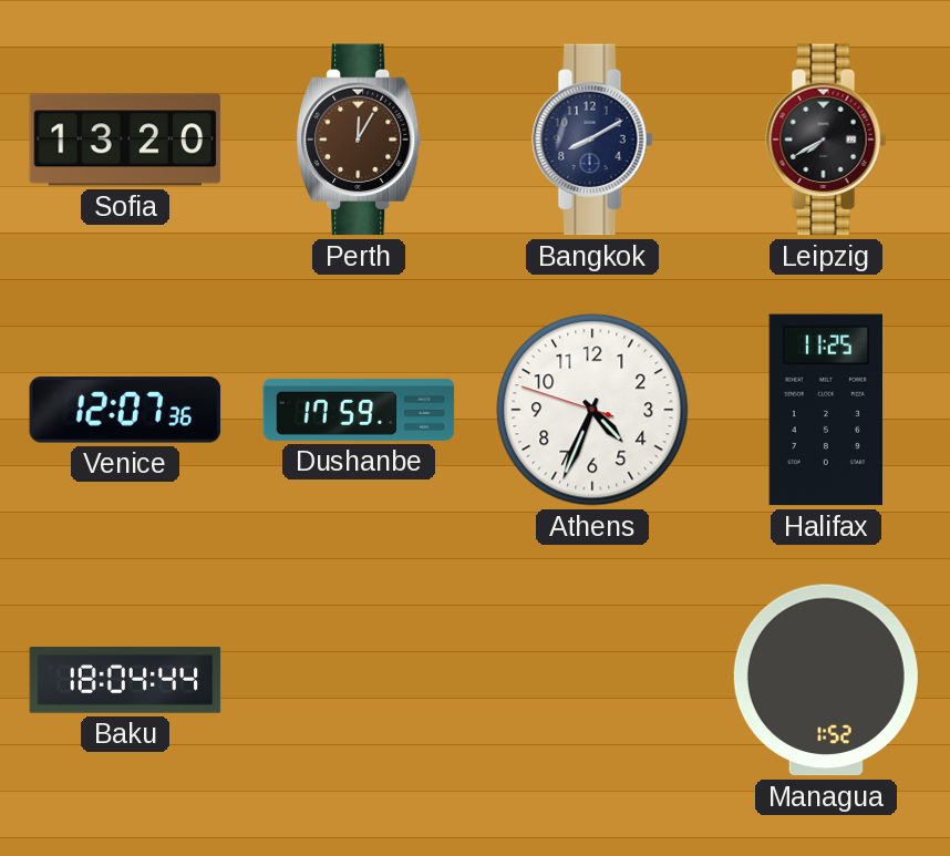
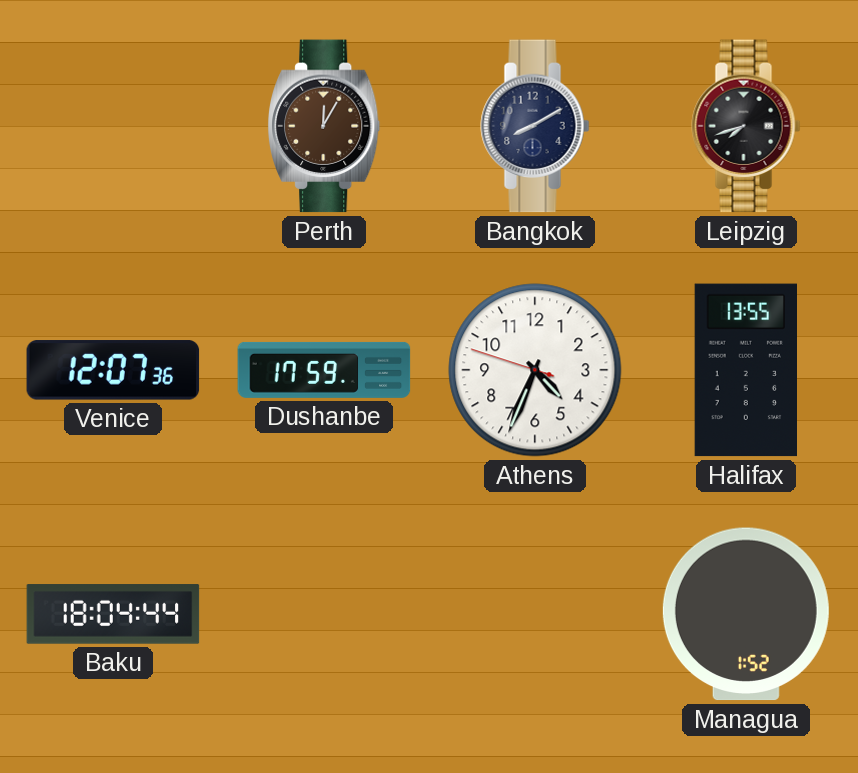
Sofia: 13:20 -> none (125, 140)
Leipzig: 7:40 -> 7:42 (746, 126)
Halifax: 11:25 -> 13:55 (745, 370)
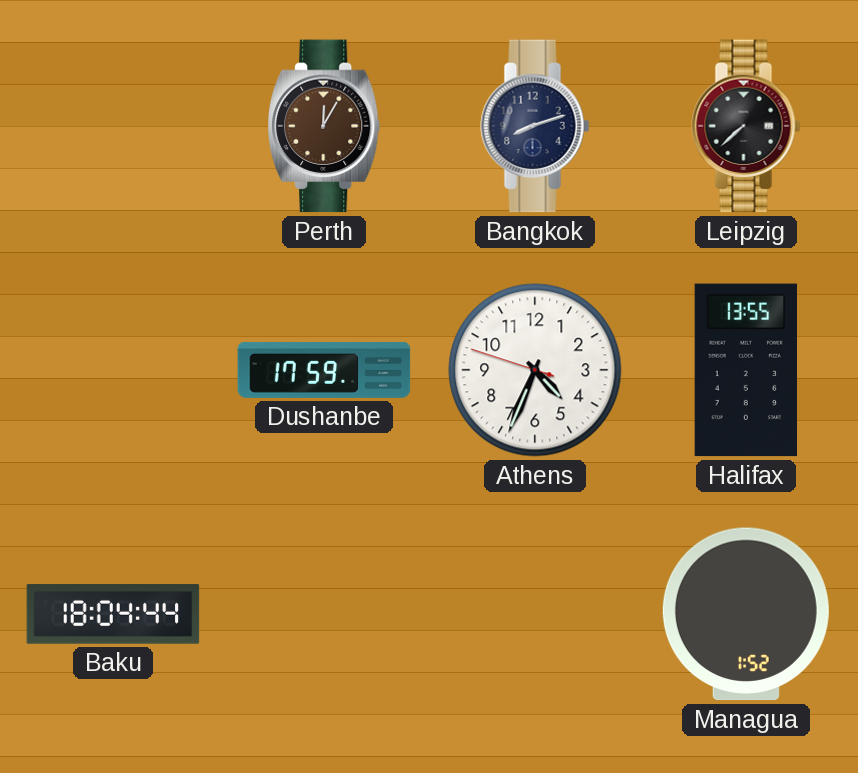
Bangkok: 8:10 -> 8:12 (535, 126)
Leipzig: 7:42 -> 7:38 (746, 126)
Venice: 12:07 -> none (113, 370)
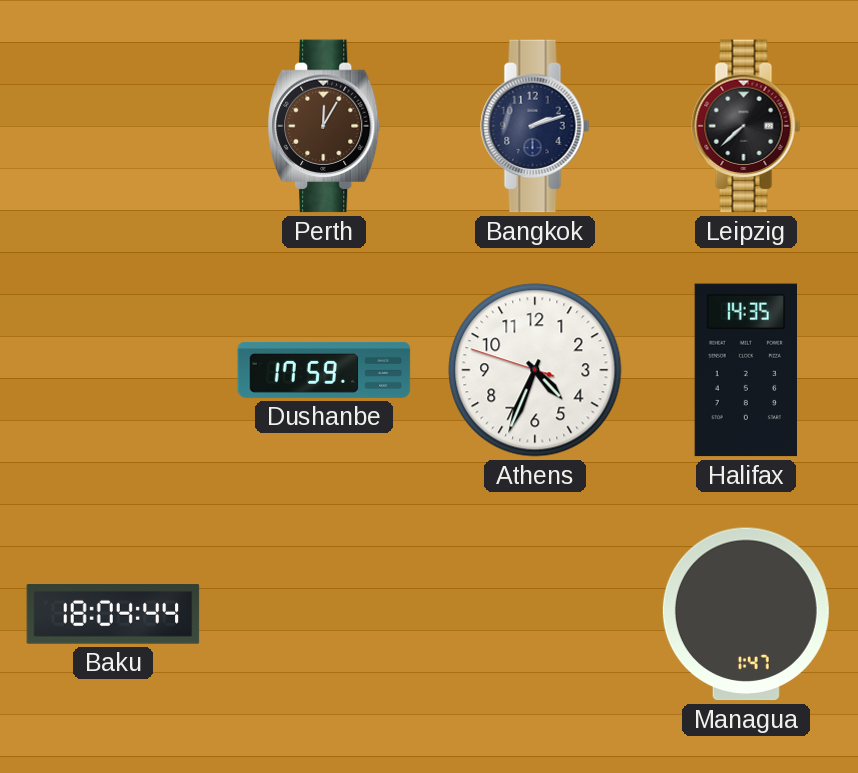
Bangkok: 8:12 -> 2:12 (535, 126)
Halifax: 13:55 -> 14:35 (745, 370)
Managua: 1:52 -> 1:47 (746, 614)
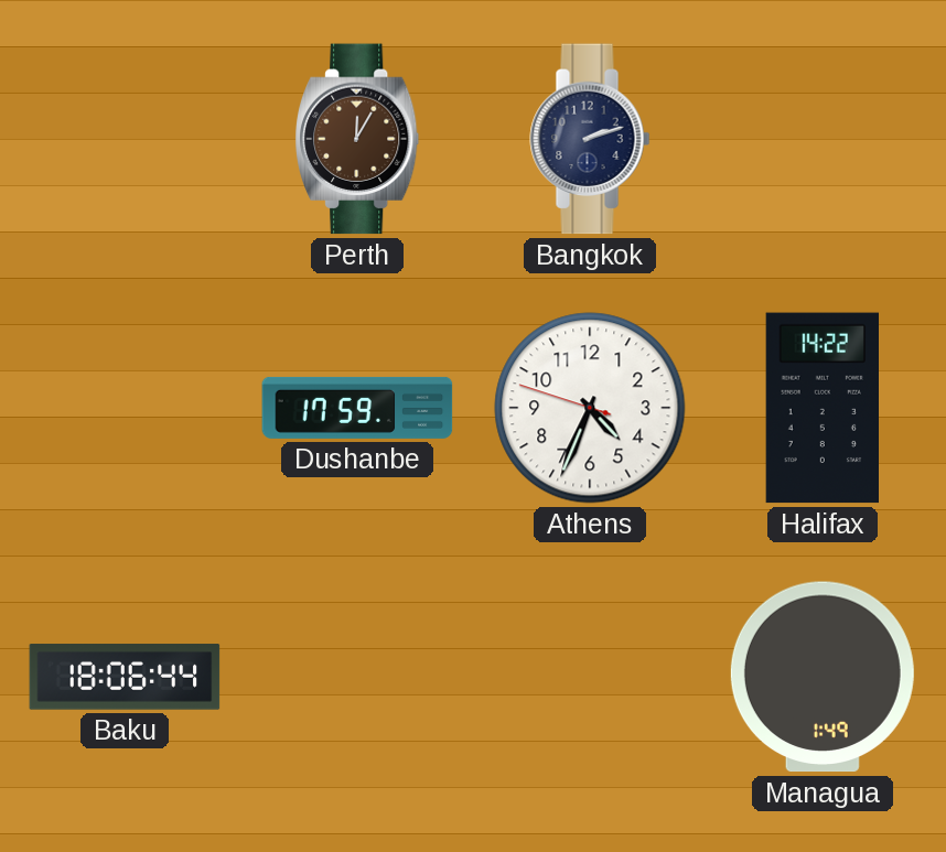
Leipzig: 7:38 -> none (746, 126)
Halifax: 14:35 -> 14:22 (821, 408)
Baku: 18:04 -> 18:06 (125, 677)
Managua: 1:47 -> 1:49 (823, 677)
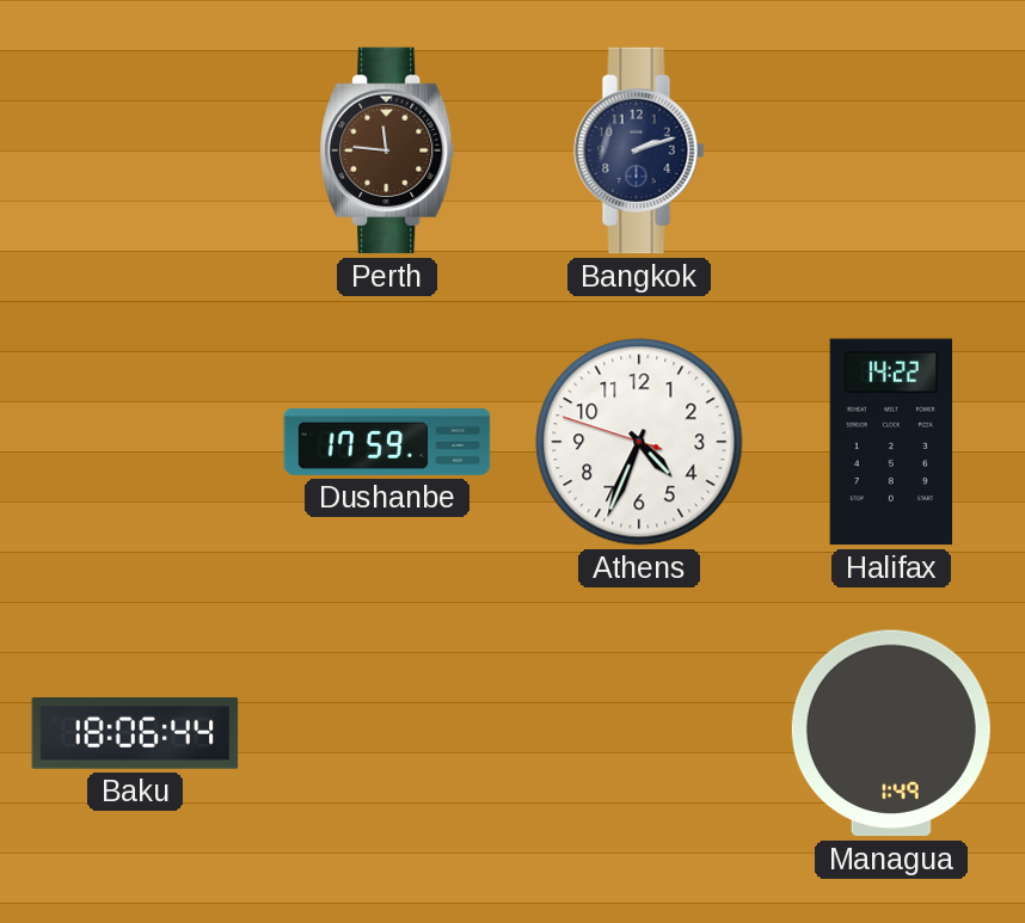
Perth: 12:05 -> 11:46 (388, 150)
